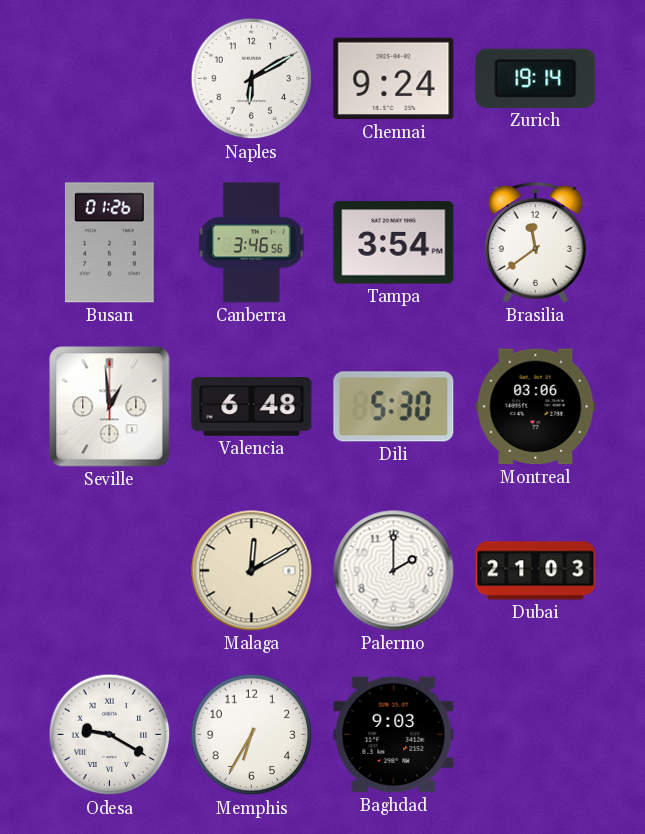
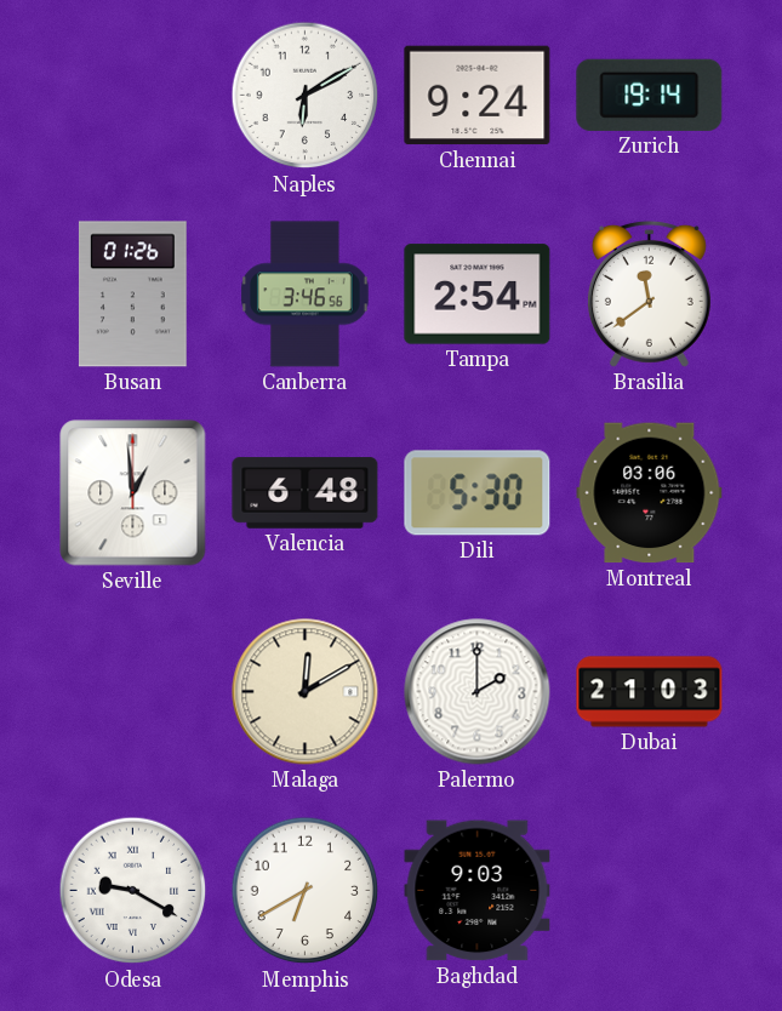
Tampa: 3:54 -> 2:54 (478, 295)
Memphis: 6:35 -> 6:40 (306, 891)
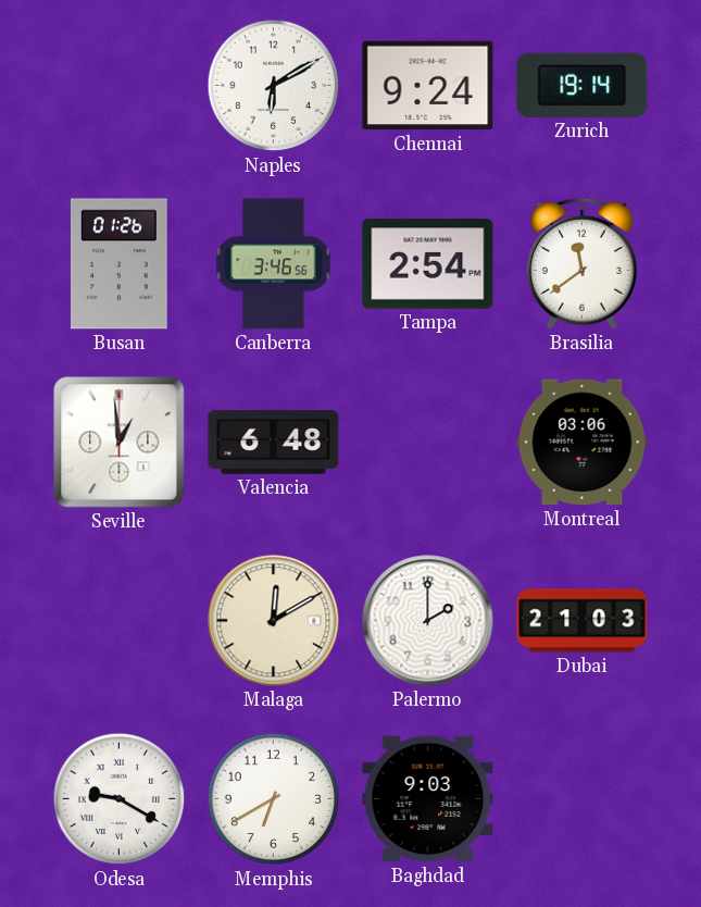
Dili: 5:30 -> none (478, 493)
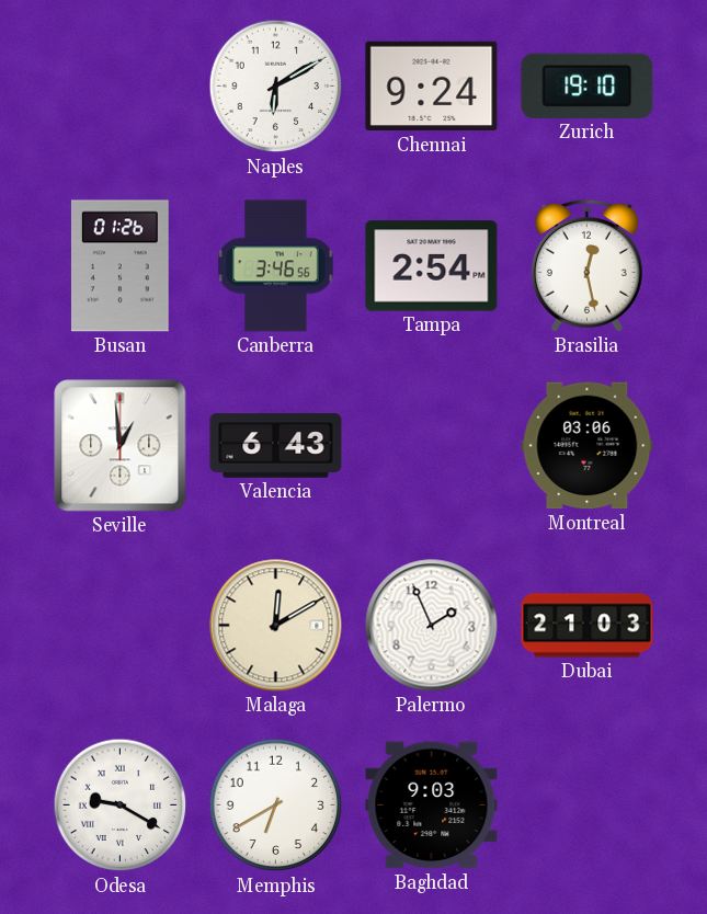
Zurich: 19:14 -> 19:10 (588, 85)
Brasilia: 11:39 -> 12:28 (586, 265)
Valencia: 6:48 -> 6:43 (276, 446)
Palermo: 2:00 -> 1:56 (432, 626)
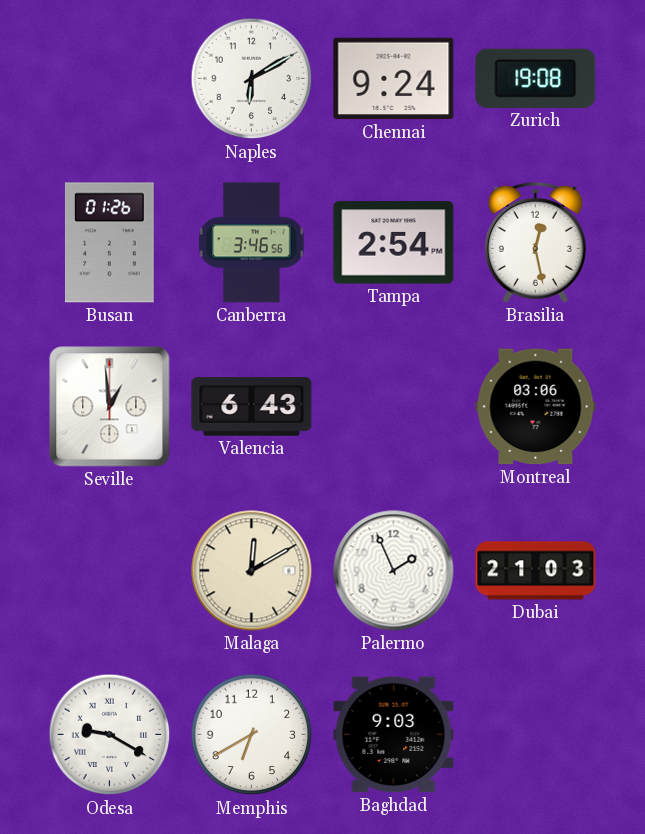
Zurich: 19:10 -> 19:08 (536, 78)
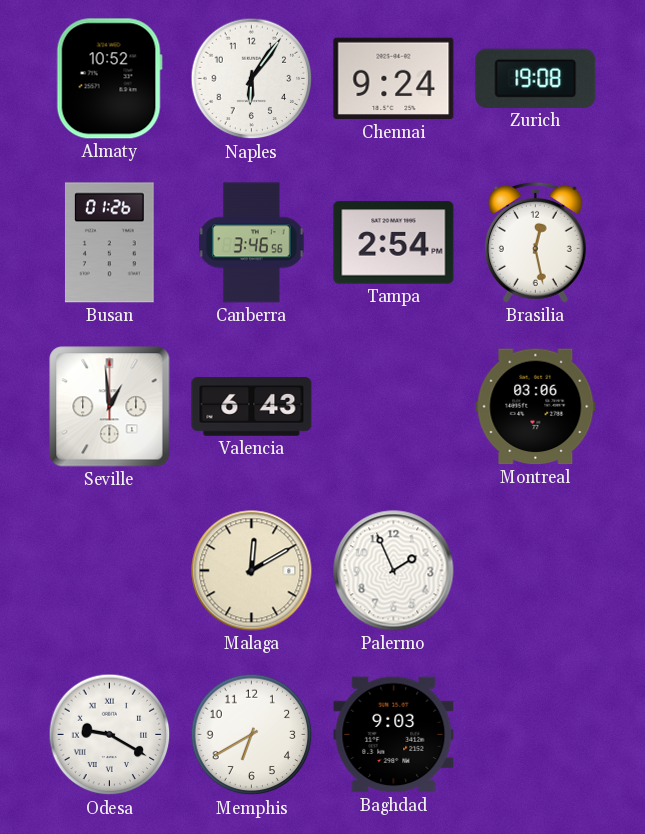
Almaty: none -> 10:52 (109, 79)
Naples: 6:10 -> 6:06 (252, 79)
Dubai: 21:03 -> none (536, 571)
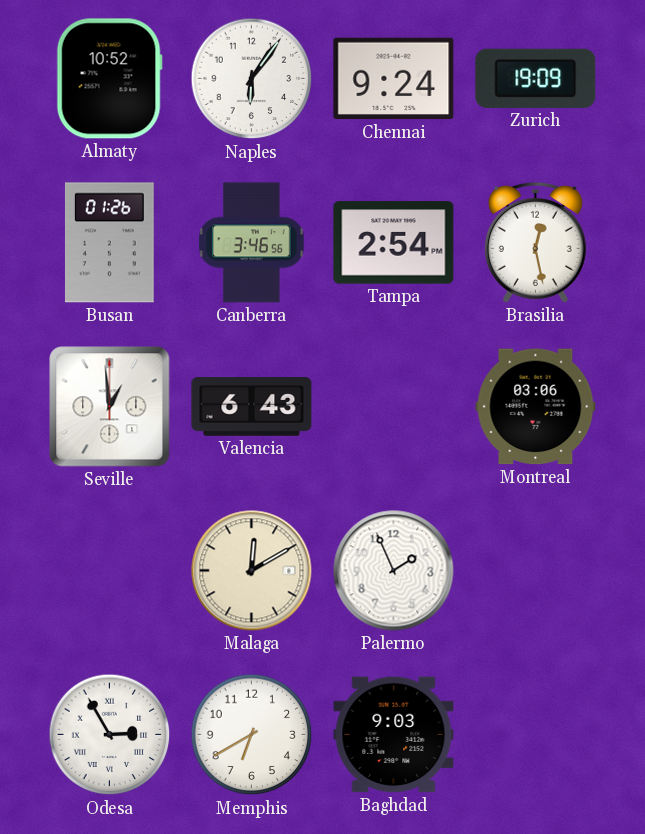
Zurich: 19:08 -> 19:09 (536, 78)
Odesa: 9:20 -> 2:55 (110, 735)
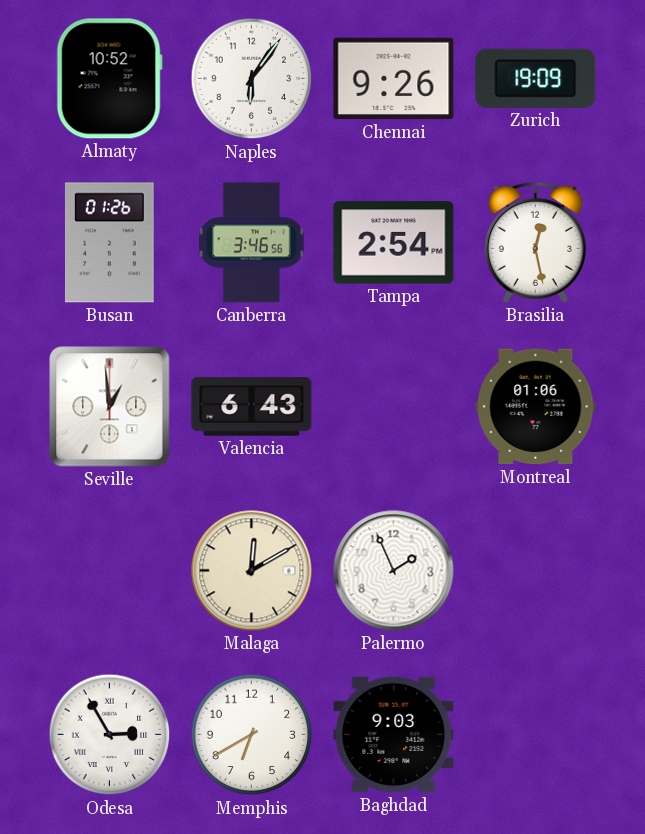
Chennai: 9:24 -> 9:26 (394, 79)
Montreal: 03:06 -> 01:06 (536, 407)
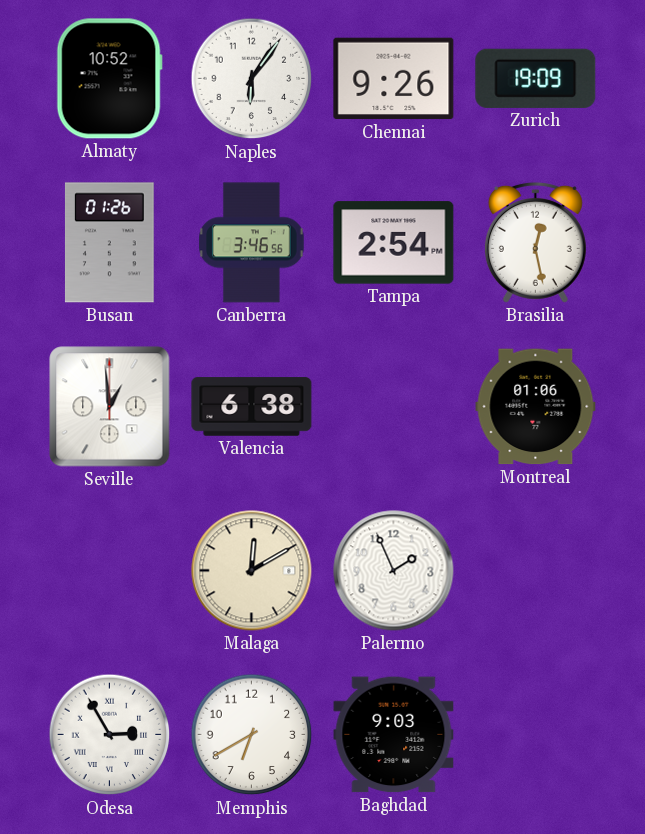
Valencia: 6:43 -> 6:38 (252, 407)
